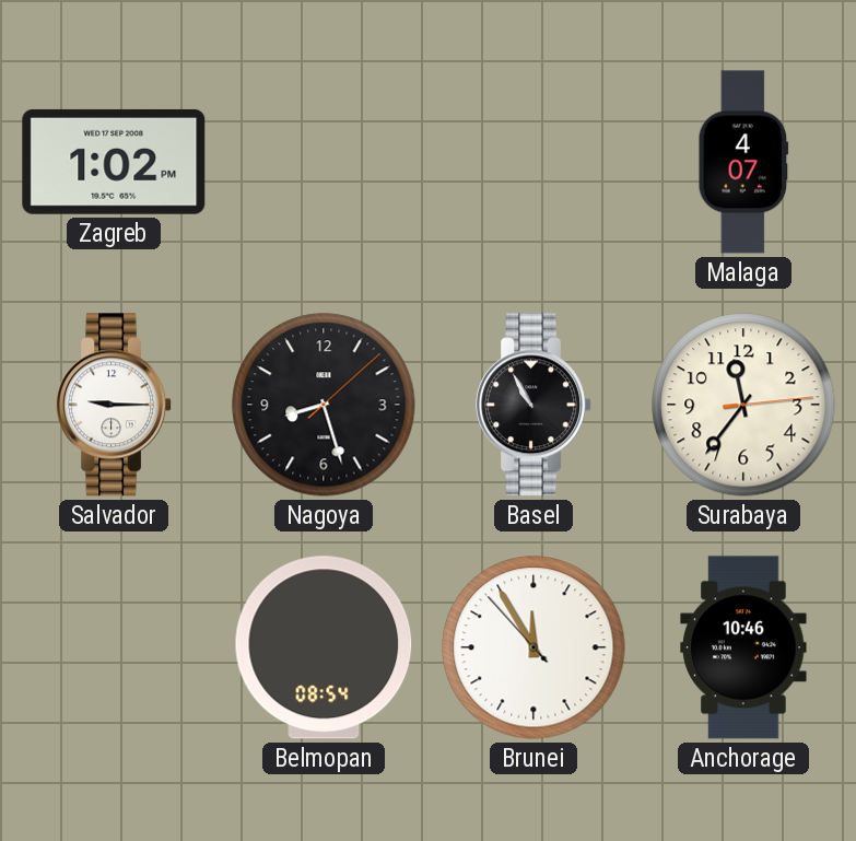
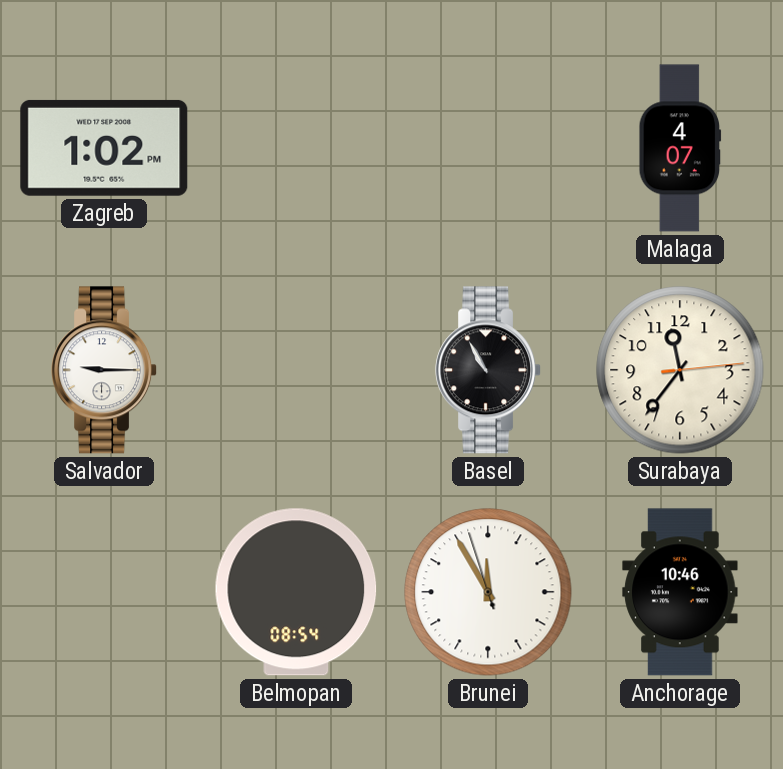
Nagoya: 8:27 -> none (324, 405)
Brunei: 11:54:53 -> 11:54:57 (488, 592)
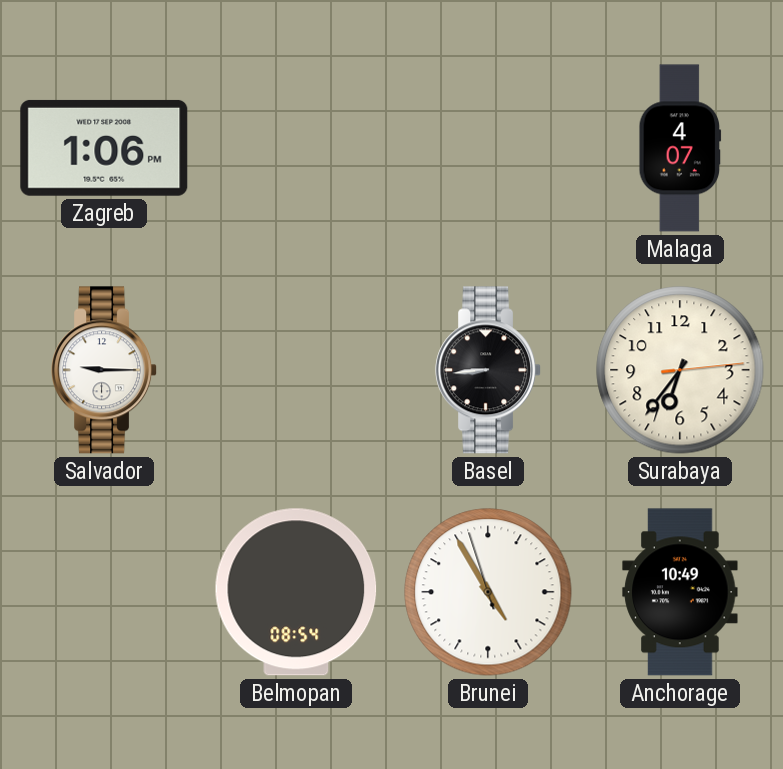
Zagreb: 1:02 -> 1:06 (104, 148)
Basel: 10:55 -> 8:44 (489, 370)
Surabaya: 11:36 -> 6:36 (680, 370)
Brunei: 11:54 -> 4:54 (488, 592)
Anchorage: 10:46 -> 10:49 (680, 592)
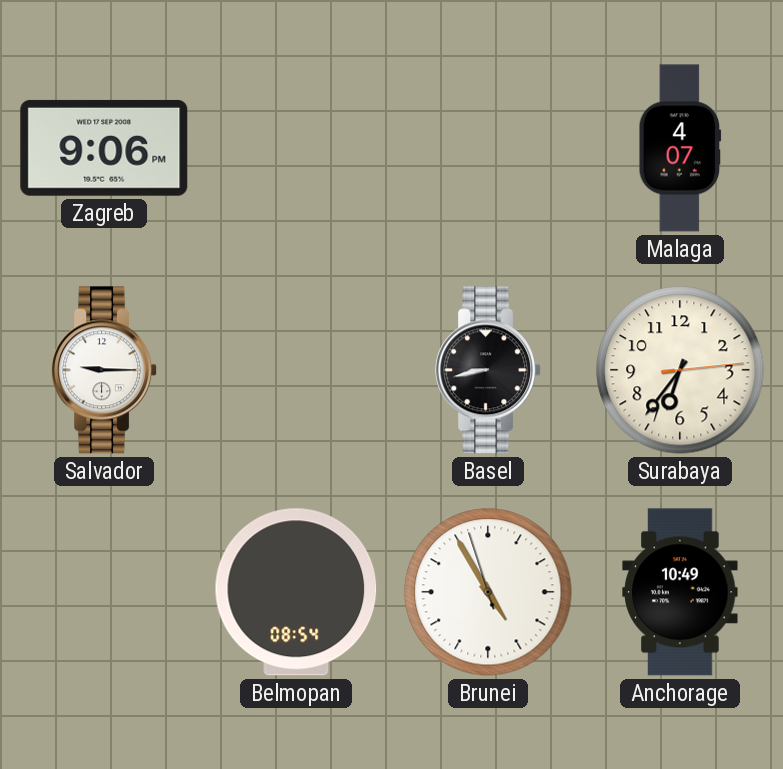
Zagreb: 1:06 -> 9:06 (104, 148)
Basel: 8:44 -> 8:43 (489, 370)
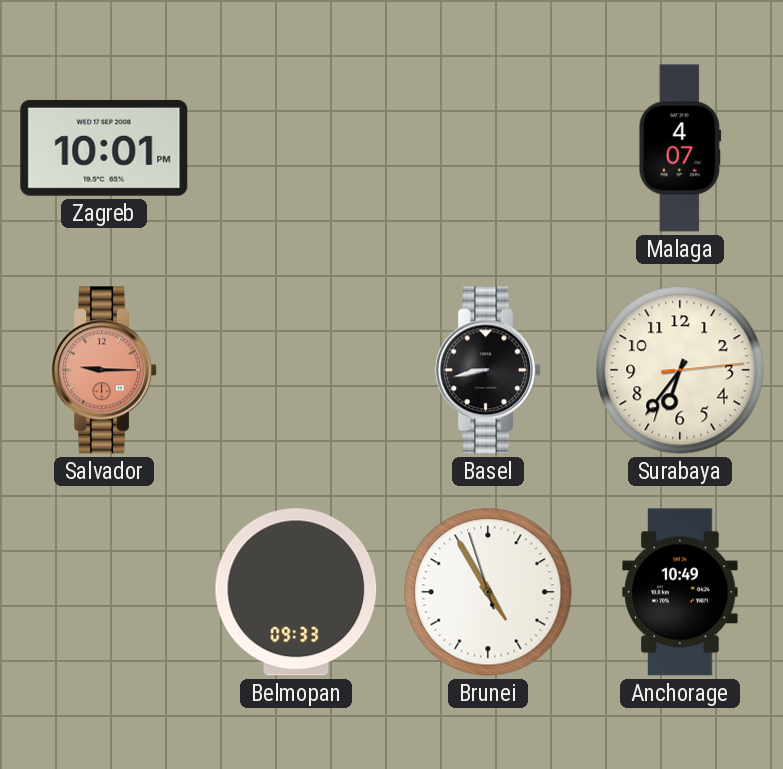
Zagreb: 9:06 -> 10:01 (104, 148)
Salvador dial: white -> salmon (105, 370)
Belmopan: 08:54 -> 09:33 (296, 592)
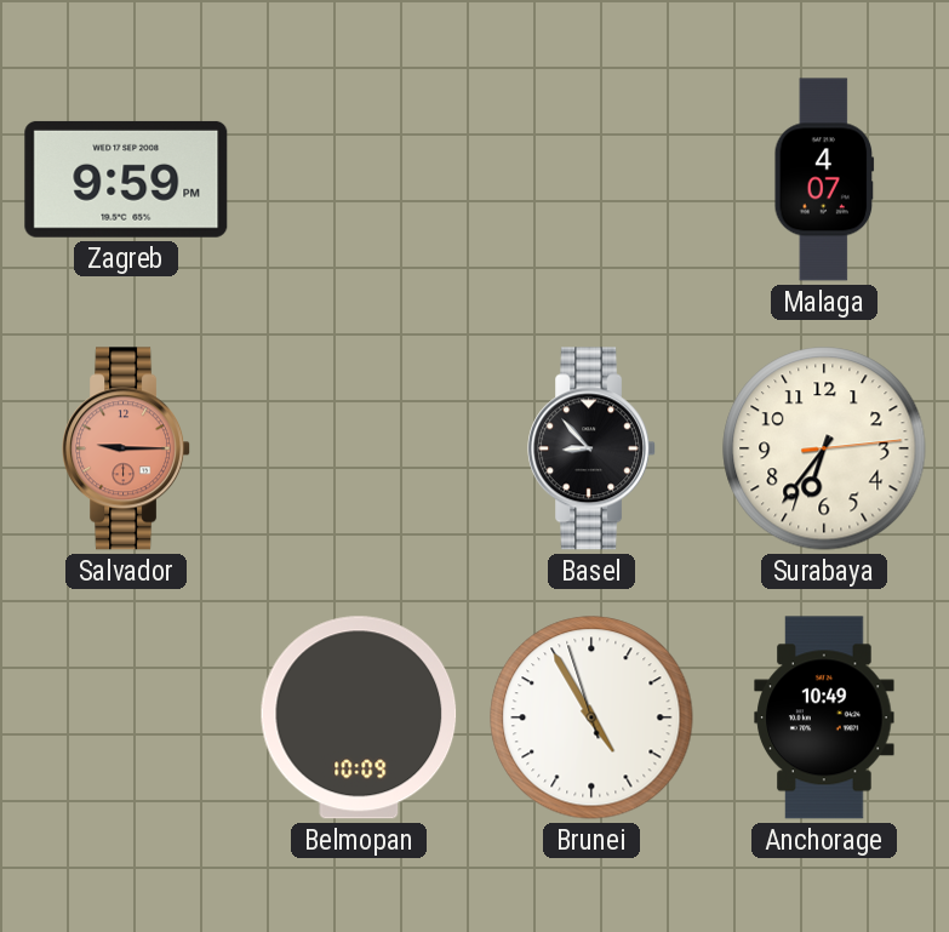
Zagreb: 10:01 -> 9:59 (126, 179)
Basel: 8:43 -> 8:53 (593, 448)
Belmopan: 09:33 -> 10:09 (359, 717)
